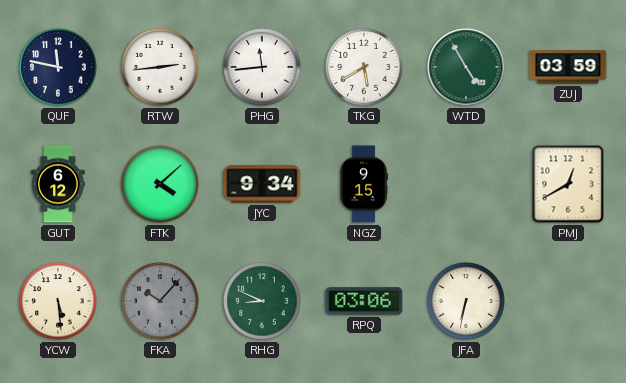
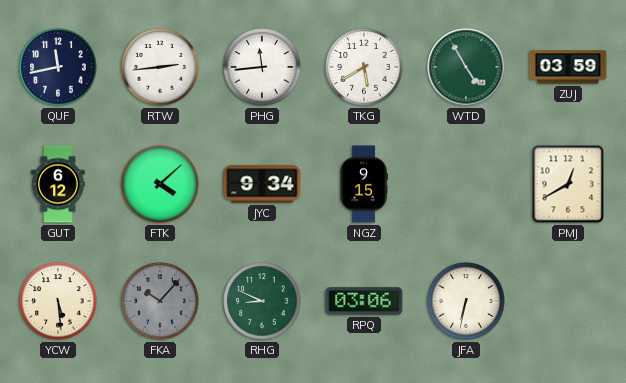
QUF: 11:47 -> 11:43 (58, 67)
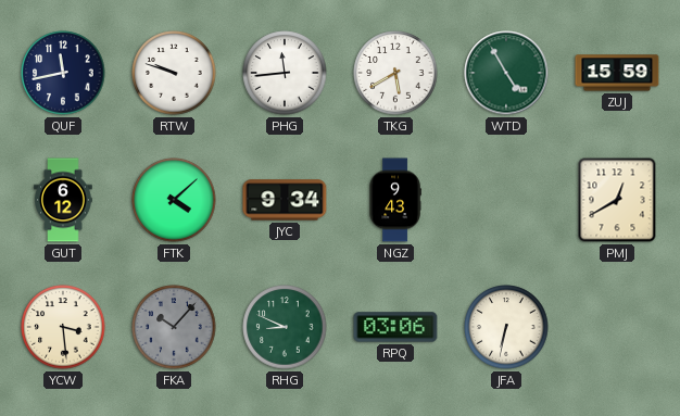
RTW: 2:44 -> 9:48 (174, 73)
ZUJ: 03:59 -> 15:59 (617, 73)
NGZ: 9:15 -> 9:43 (395, 200)
YCW: 5:29 -> 3:29 (63, 327)
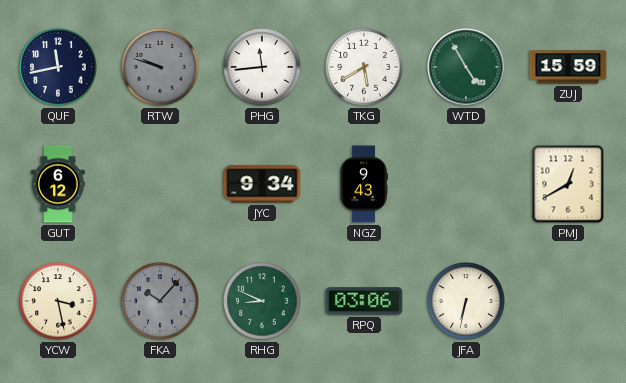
RTW dial: white -> grey (160, 67)
FTK: 4:08 -> none (174, 200)
YCW: 3:29 -> 3:28 (58, 301)
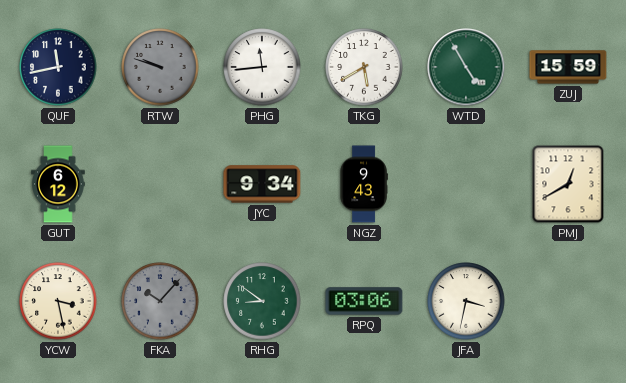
RHG: 8:49 -> 8:51 (262, 301)
JFA: 6:32 -> 3:32 (466, 301)
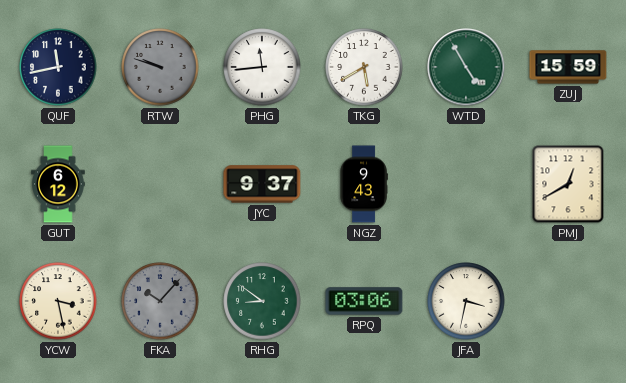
JYC: 9:34 -> 9:37 (262, 184)
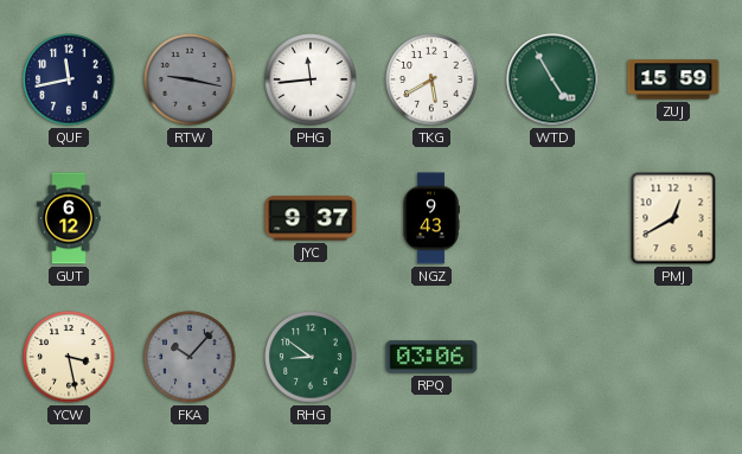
RTW: 9:48 -> 9:17 (190, 79)
JFA: 3:32 -> none (466, 301)
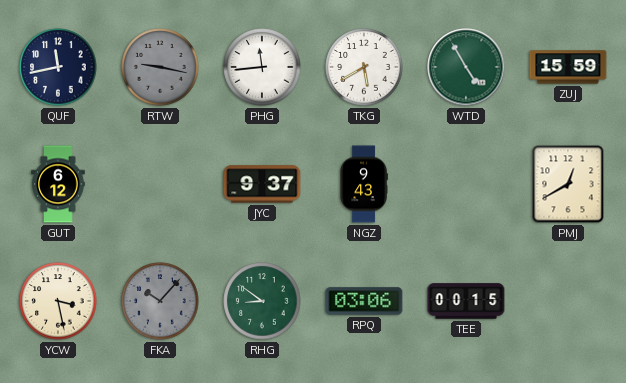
TEE: none -> 00:15 (466, 301)
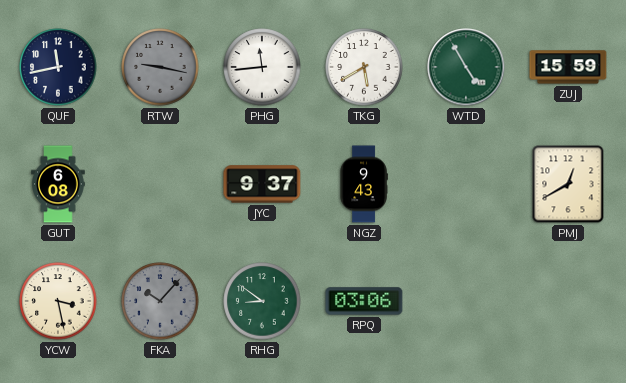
GUT: 6:12 -> 6:08 (58, 184)
TEE: 00:15 -> none (466, 301)
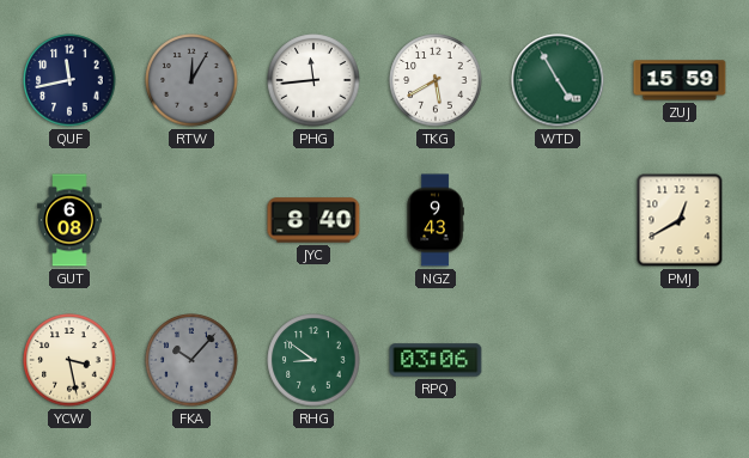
RTW: 9:17 -> 12:05 (191, 80)
JYC: 9:37 -> 8:40 (313, 220)
